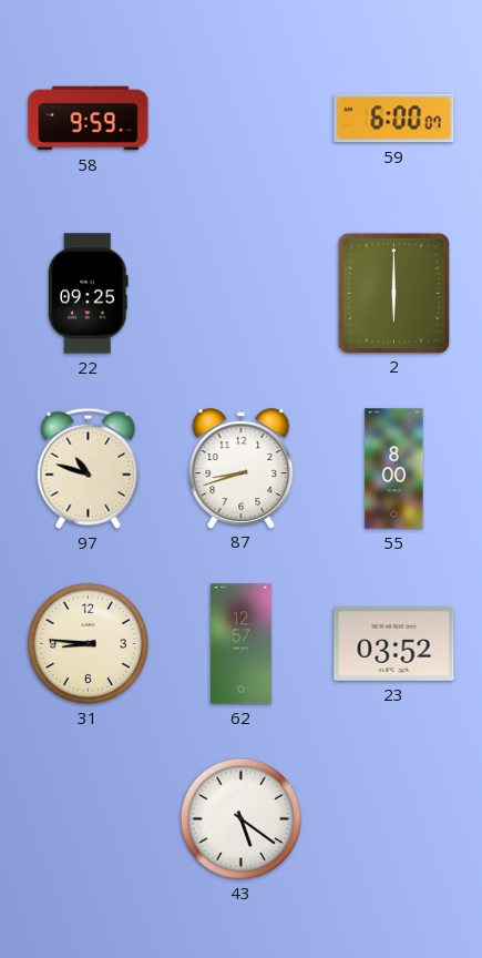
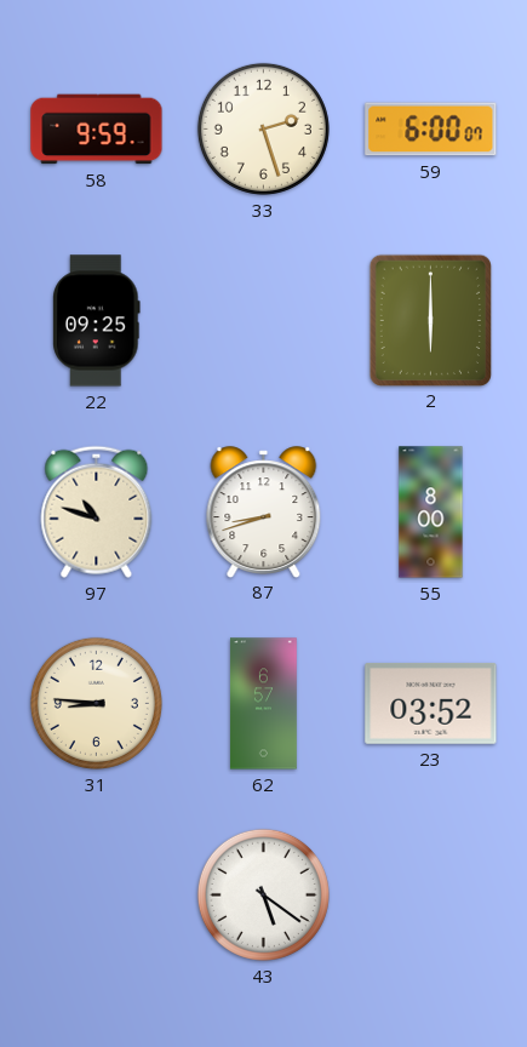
33: none -> 2:27 (263, 128)
62: 12:57 -> 6:57 (263, 704)
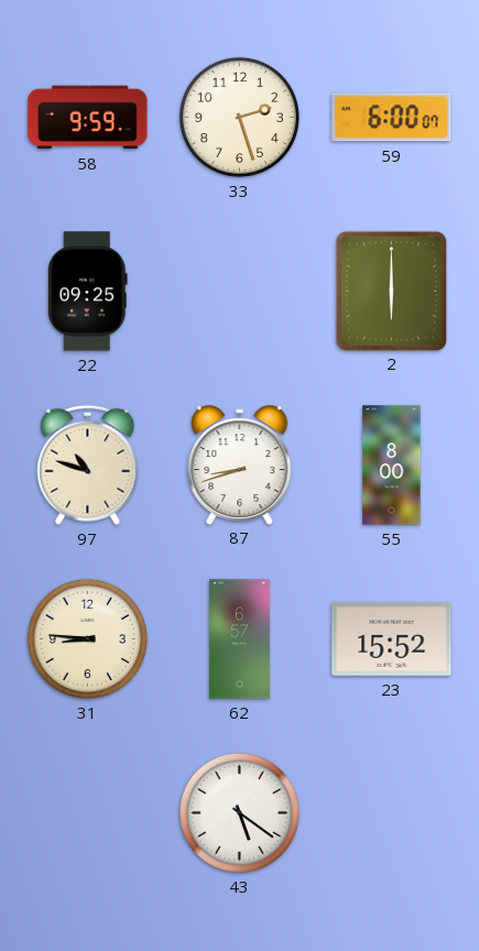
23: 03:52 -> 15:52 (392, 640)
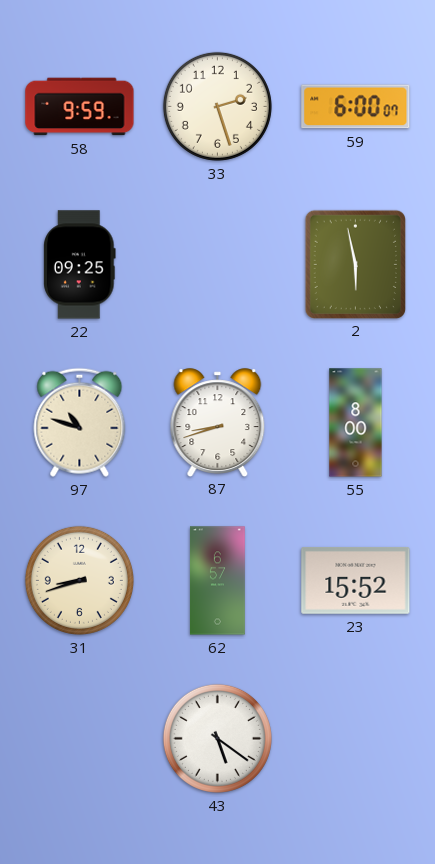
2: 6:00 -> 5:58 (355, 264)
31: 8:46 -> 8:42 (79, 580)
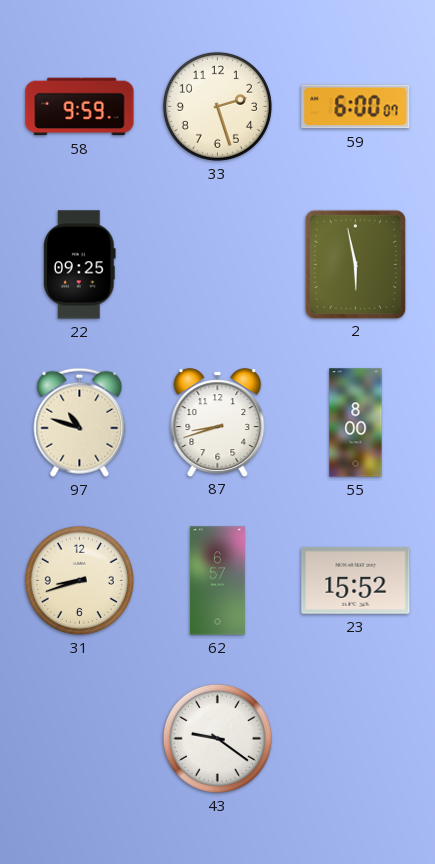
43: 5:21 -> 9:21 (217, 738)
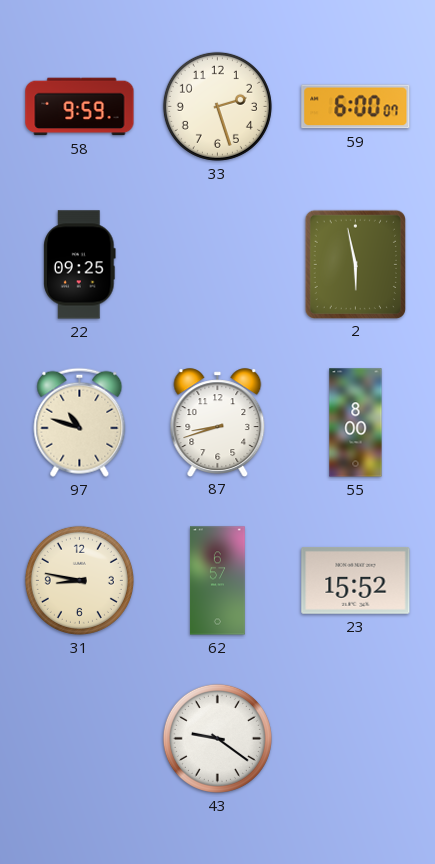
31: 8:42 -> 8:47 (79, 580)
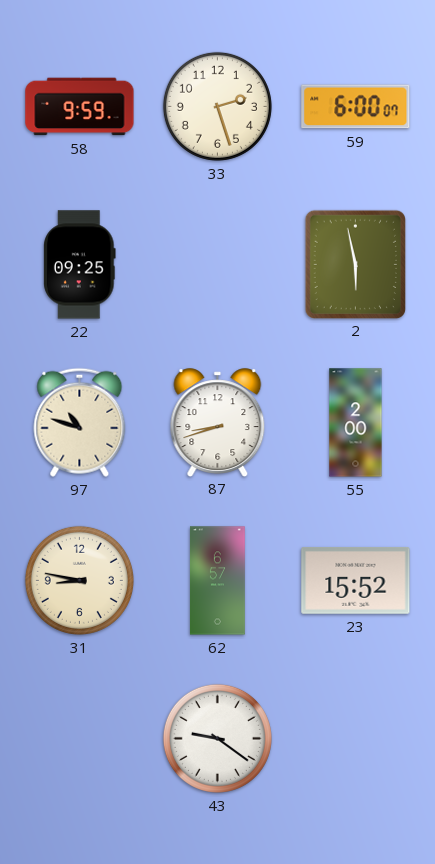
55: 8:00 -> 2:00 (356, 423)
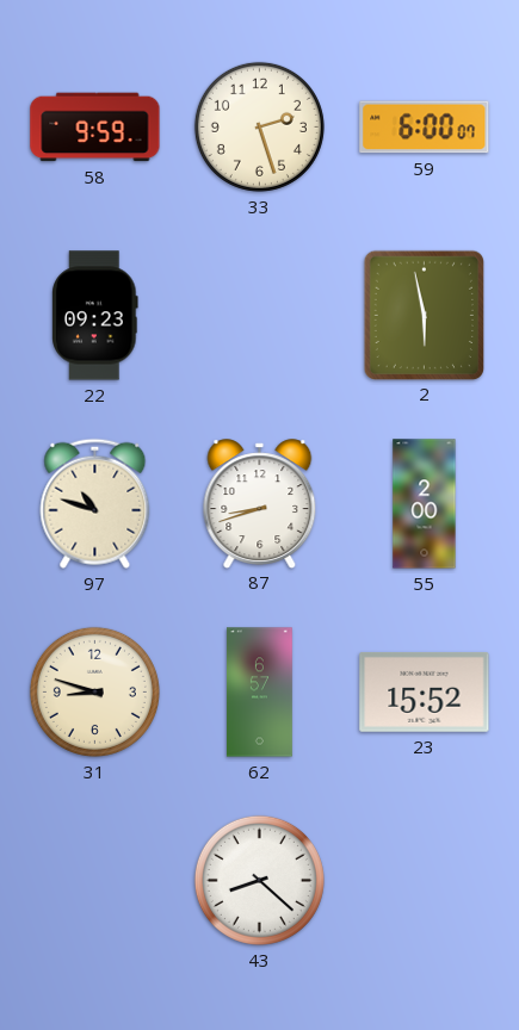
22: 09:25 -> 09:23 (95, 316)
31: 8:47 -> 8:48 (94, 691)
43: 9:21 -> 8:22 (259, 880)
